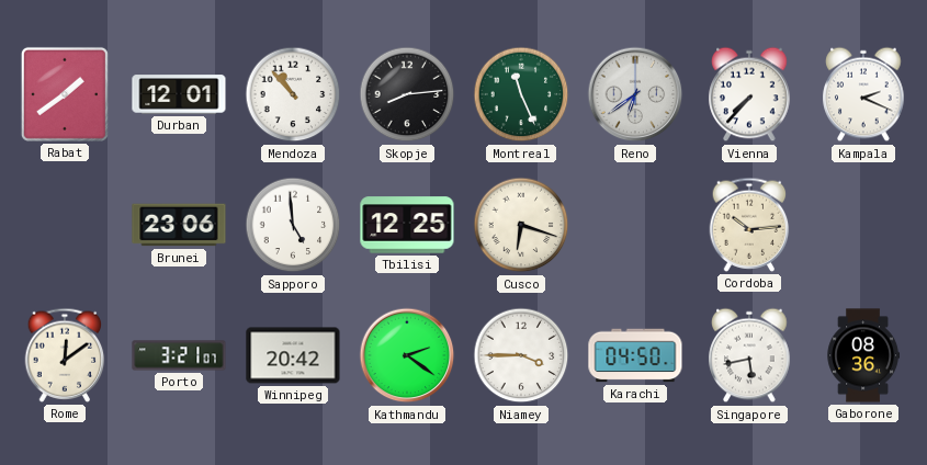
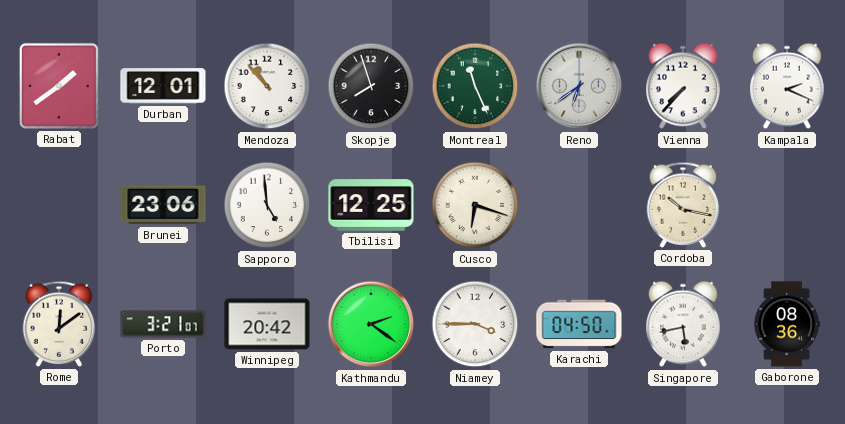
Skopje: 8:14 -> 7:57 (371, 86)
Cordoba: 10:14 -> 10:17 (683, 205)
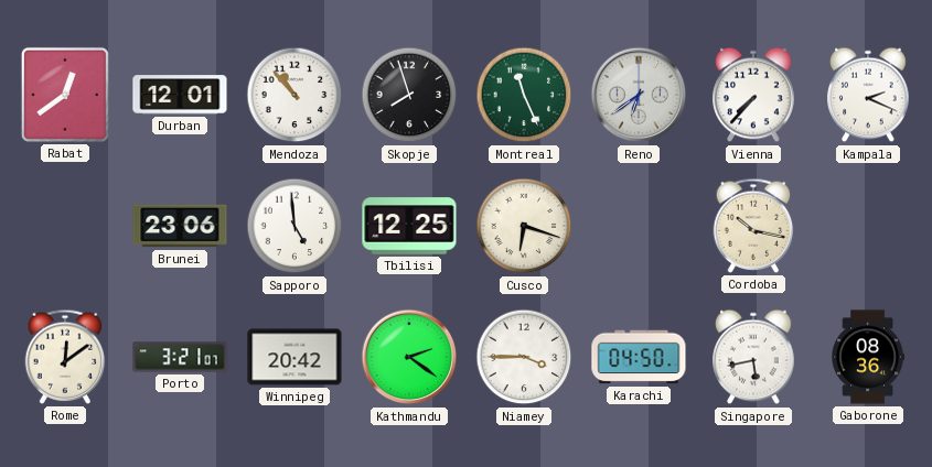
Rabat: 1:39 -> 12:39 (65, 95)
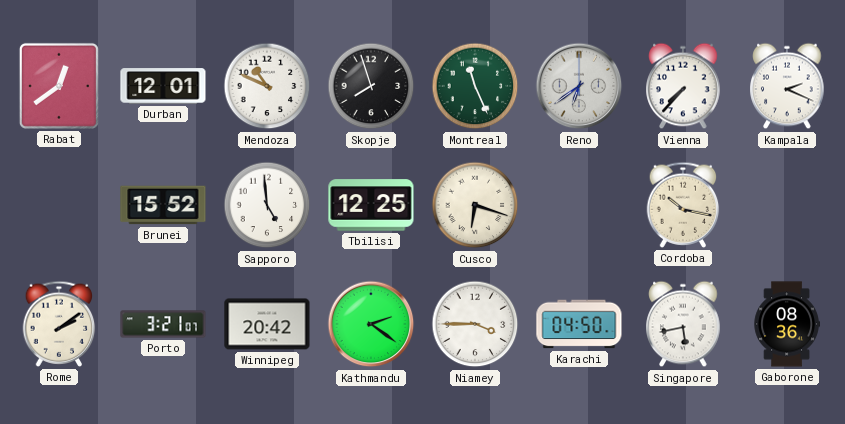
Mendoza: 10:53 -> 10:49 (267, 86)
Brunei: 23:06 -> 15:52 (163, 205)
Rome: 12:09 -> 2:09 (59, 324)
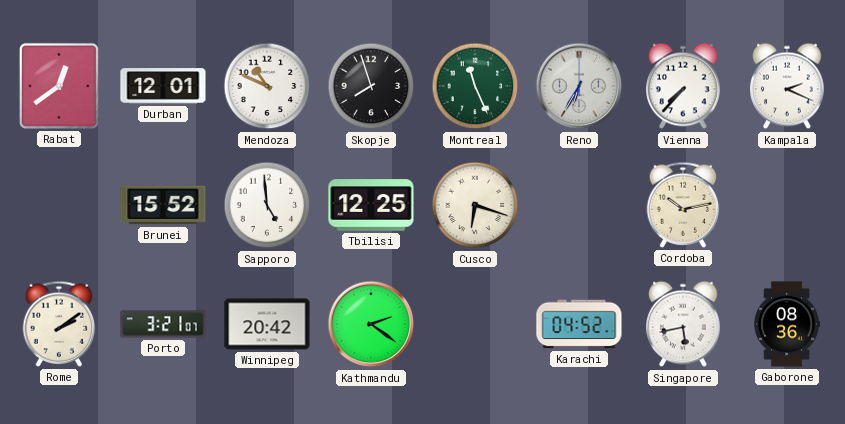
Reno: 6:39 -> 6:35 (579, 86)
Cordoba: 10:17 -> 10:13 (683, 205)
Niamey: 3:45 -> none (475, 324)
Karachi: 04:50 -> 04:52 (579, 324)
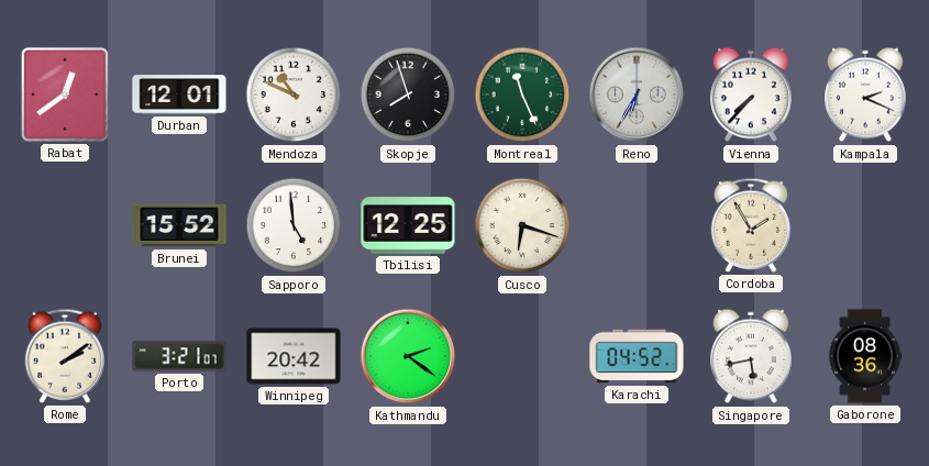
Cordoba: 10:13 -> 1:55 (751, 225)
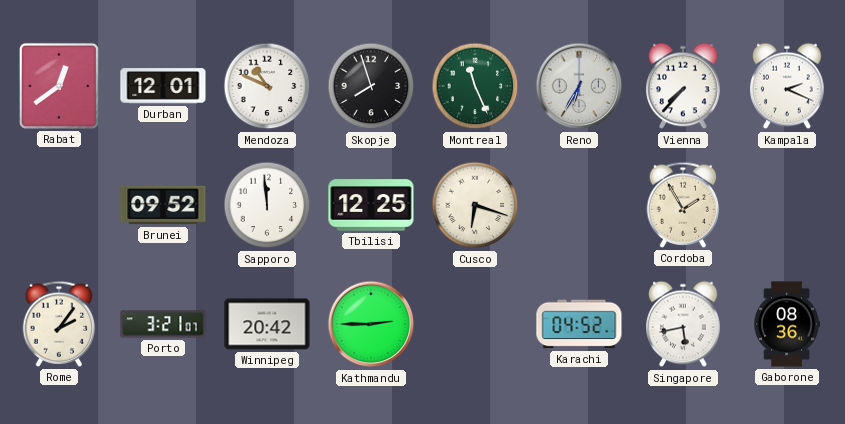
Brunei: 15:52 -> 09:52 (163, 205)
Sapporo: 4:59 -> 11:59 (267, 205)
Rome: 2:09 -> 2:06 (59, 324)
Kathmandu: 2:21 -> 2:45 (371, 324)
